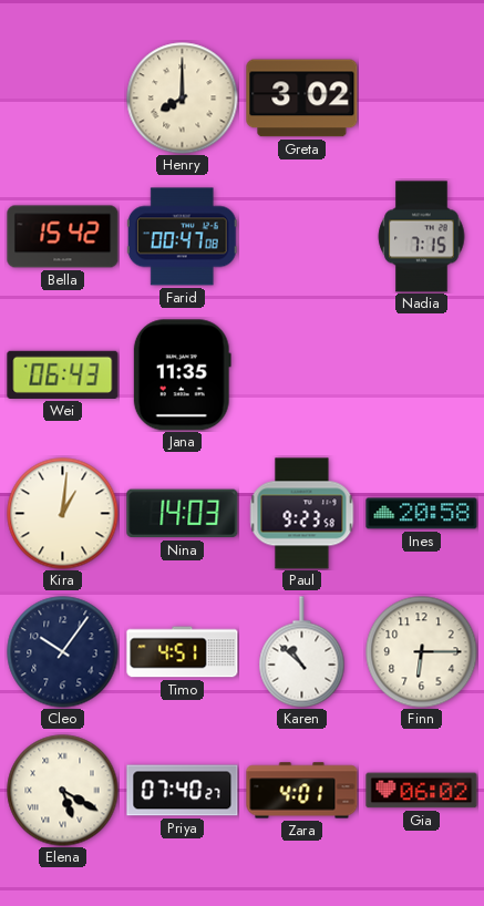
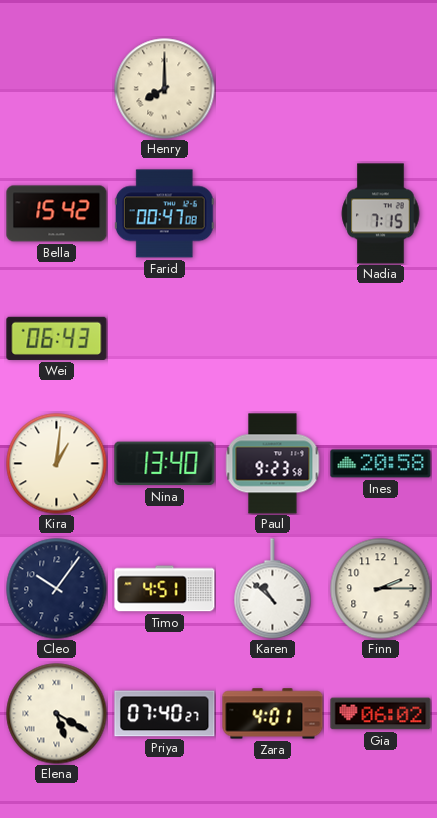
Greta: 3:02 -> none (302, 99)
Jana: 11:35 -> none (182, 375)
Nina: 14:03 -> 13:40 (165, 464)
Finn: 6:15 -> 2:15 (381, 589)
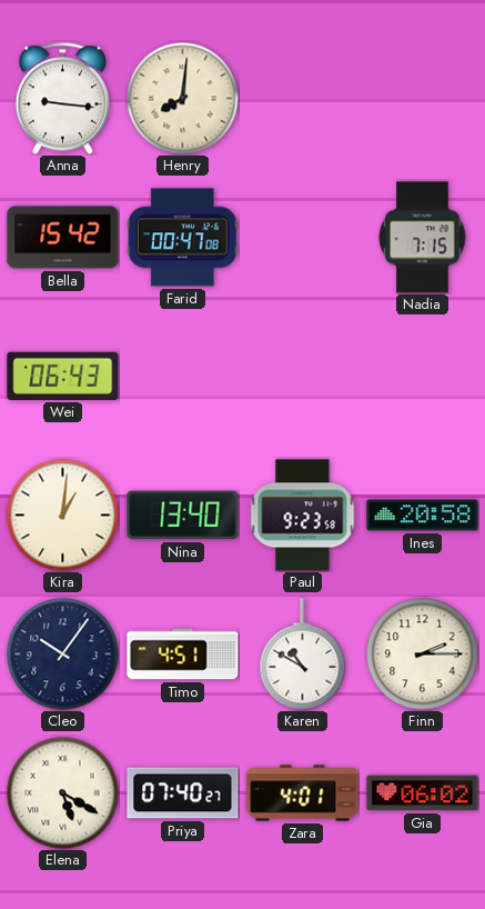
Anna: none -> 9:16 (63, 99)
Henry: 8:00 -> 8:01 (183, 99)
Karen: 10:52 -> 10:50 (303, 655)
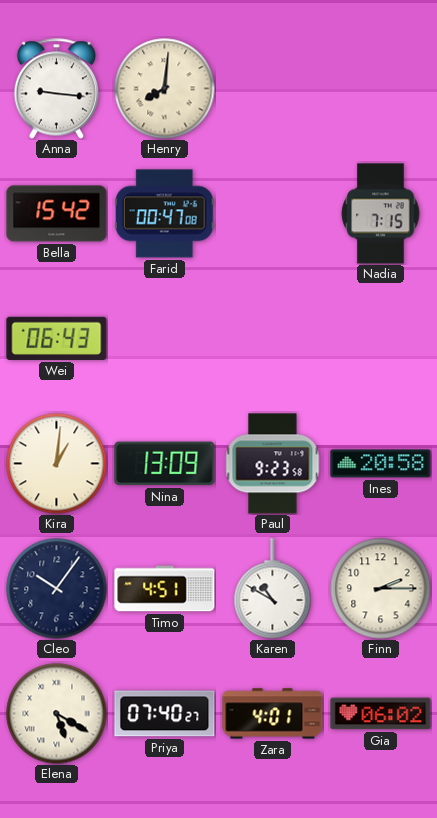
Nina: 13:40 -> 13:09 (165, 464)
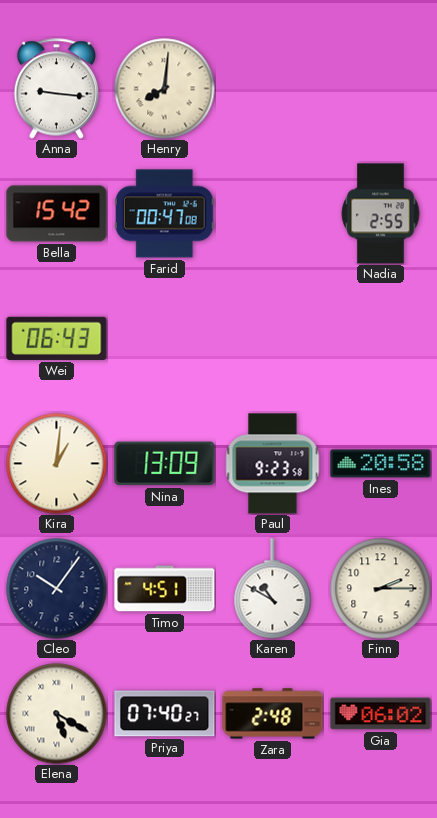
Nadia: 7:15 -> 2:55 (381, 214)
Zara: 4:01 -> 2:48 (273, 714)
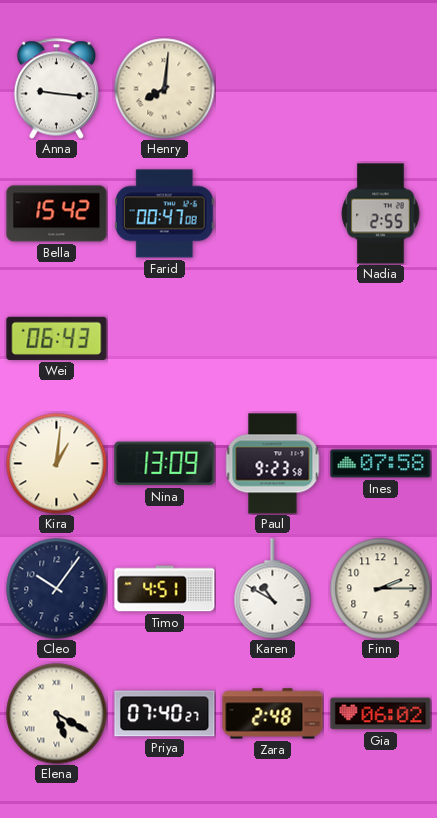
Ines: 20:58 -> 07:58 (381, 464)
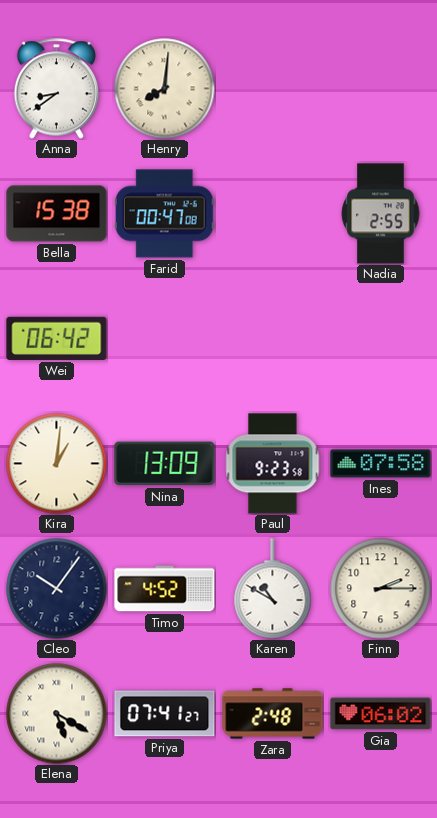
Anna: 9:16 -> 8:39 (57, 89)
Bella: 15:42 -> 15:38 (57, 214)
Wei: 06:43 -> 06:42 (57, 338)
Timo: 4:51 -> 4:52 (165, 589)
Priya: 07:40 -> 07:41 (165, 714)
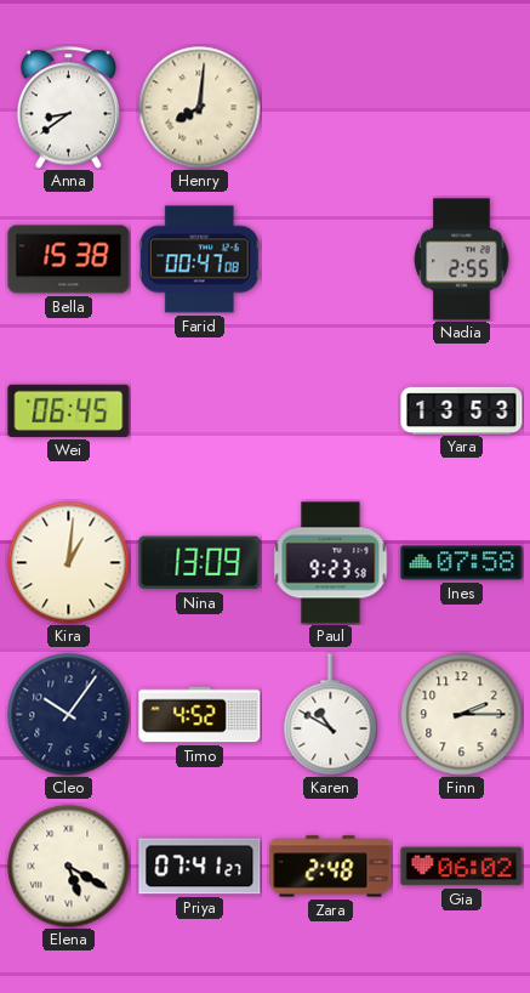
Wei: 06:42 -> 06:45 (69, 410)
Yara: none -> 13:53 (462, 410)
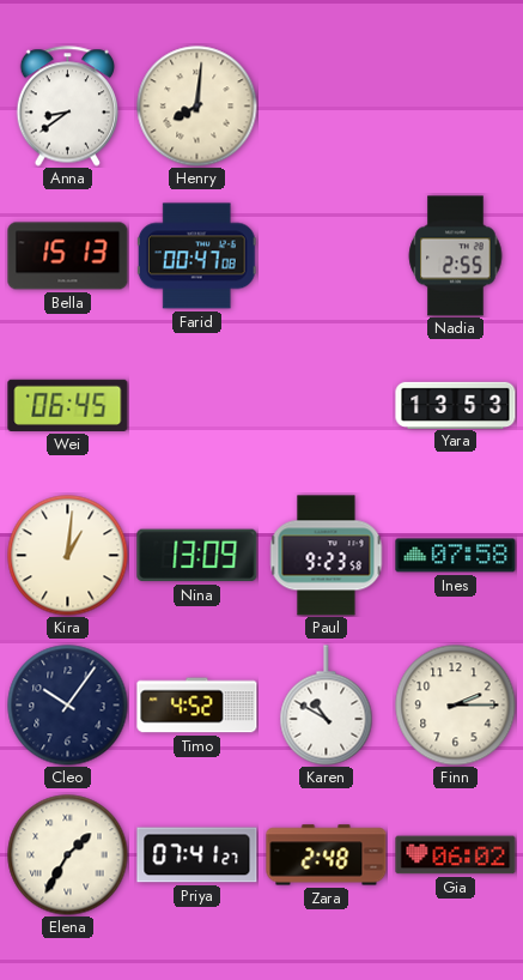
Bella: 15:38 -> 15:13 (68, 256)
Elena: 5:20 -> 1:35 (68, 855)
